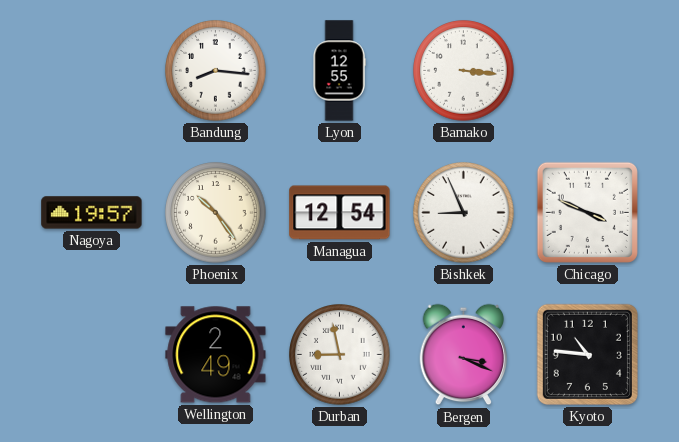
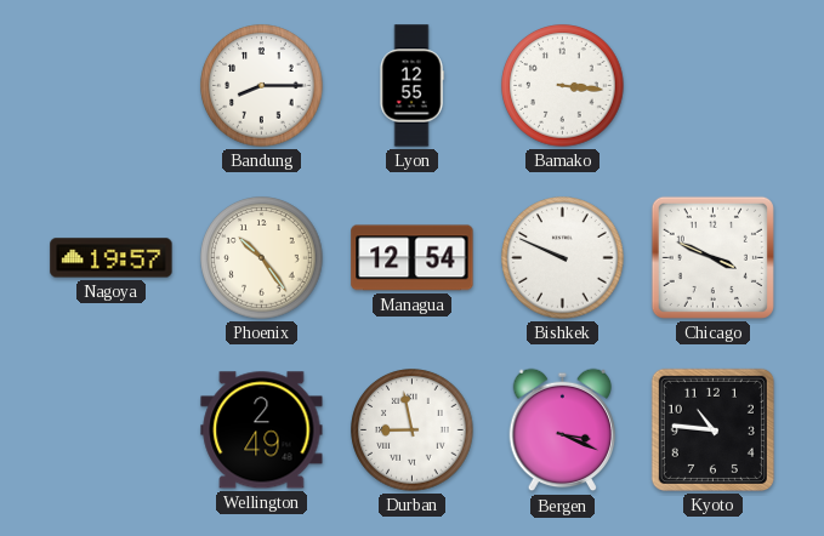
Bandung: 8:16 -> 8:15 (262, 86)
Bishkek: 8:56 -> 9:49 (563, 258)
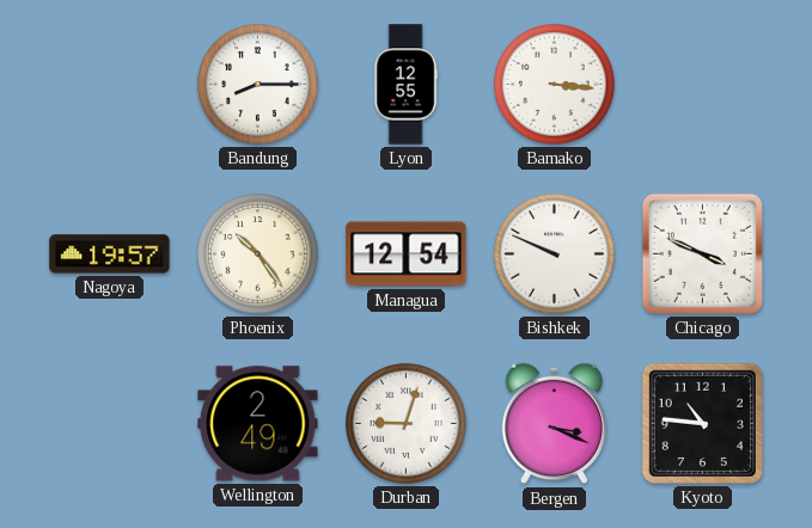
Durban: 8:58 -> 9:03 (407, 424)
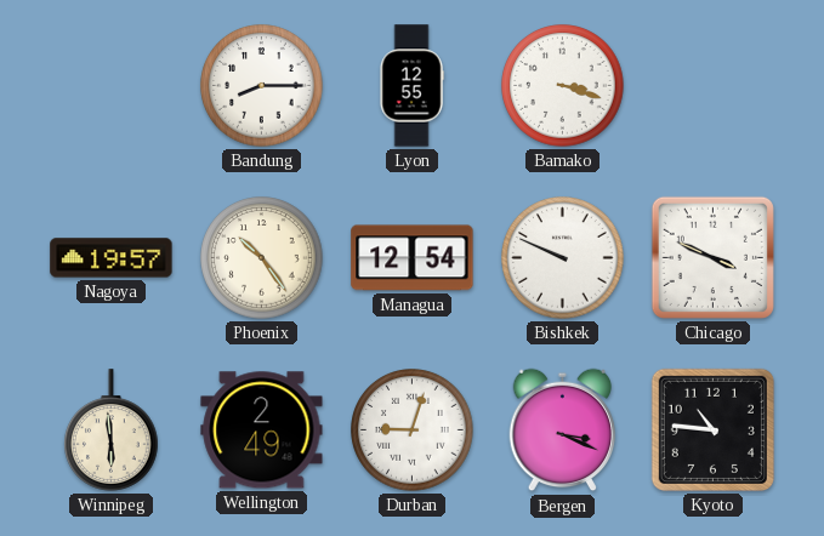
Bamako: 3:16 -> 3:18 (563, 86)
Winnipeg: none -> 5:59 (112, 430)
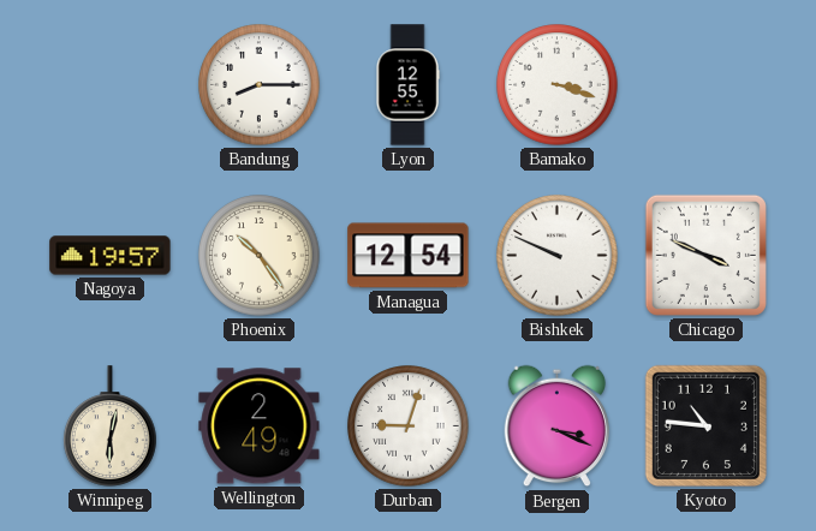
Winnipeg: 5:59 -> 6:02 (111, 426)
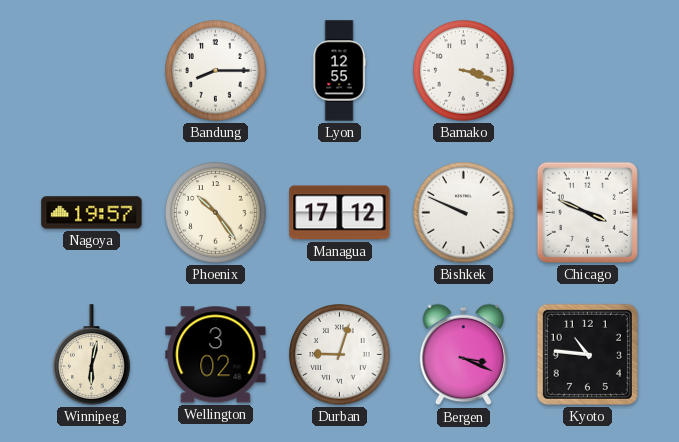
Managua: 12:54 -> 17:12 (340, 213)
Wellington: 2:49 -> 3:02 (216, 355)
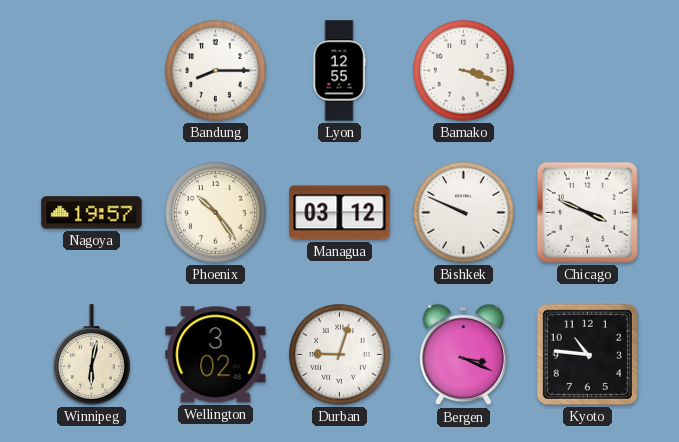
Managua: 17:12 -> 03:12 (340, 213)
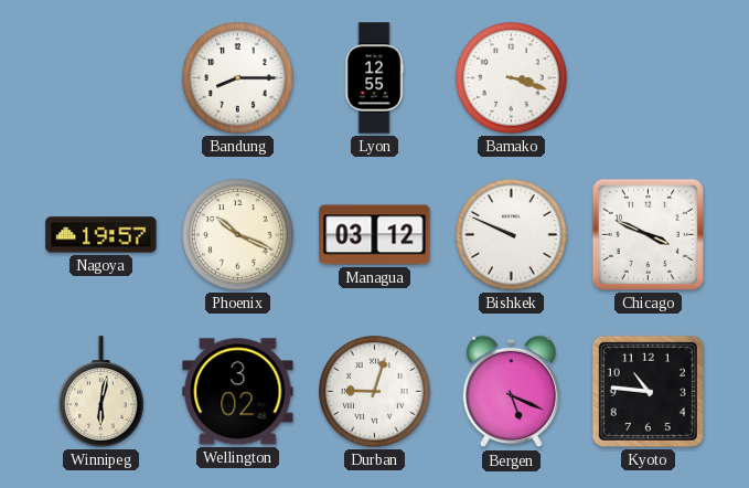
Phoenix: 10:24 -> 10:19 (238, 235)
Bergen: 3:19 -> 5:19 (512, 392)
